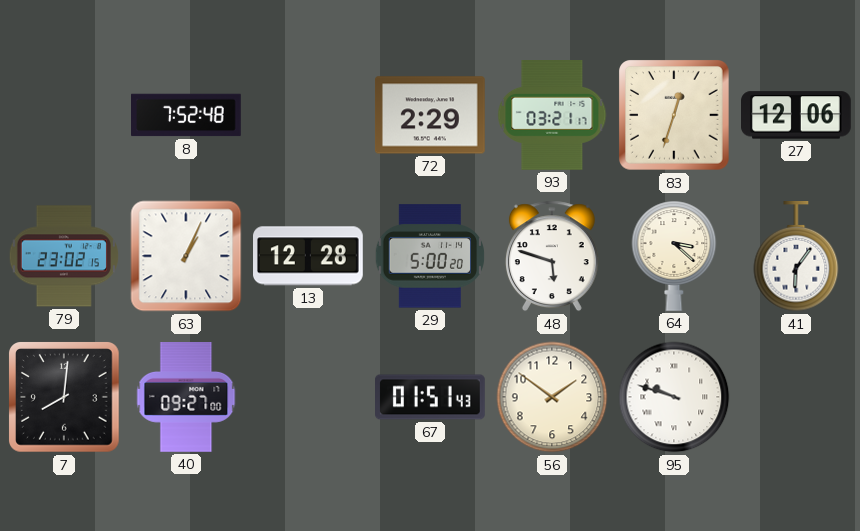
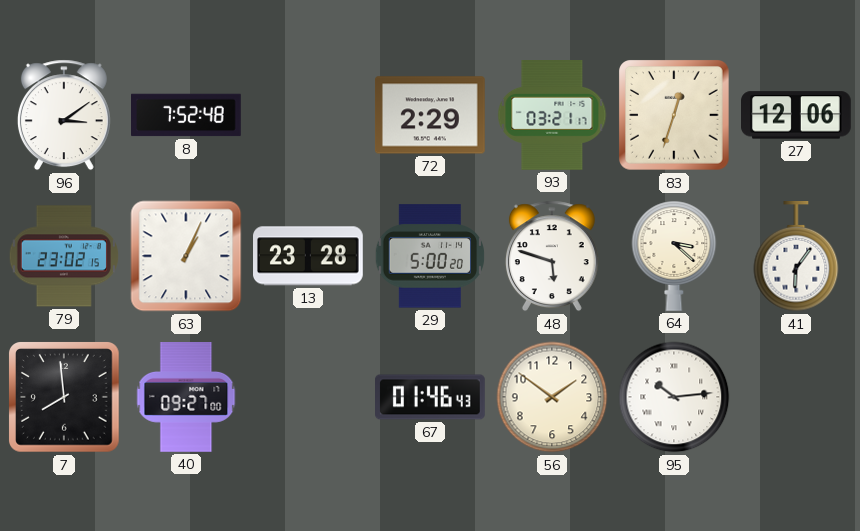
96: none -> 3:09 (64, 115)
13: 12:28 -> 23:28 (309, 256)
7: 8:01 -> 7:59 (65, 398)
67: 01:51 -> 01:46 (431, 397)
95: 9:48 -> 10:14 (674, 397)
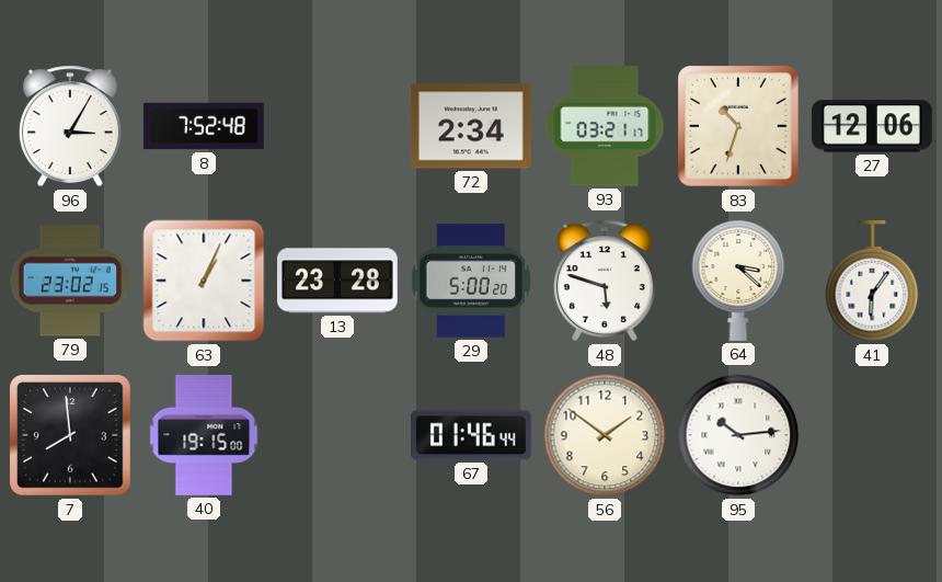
96: 3:09 -> 3:05 (70, 126)
72: 2:29 -> 2:34 (471, 126)
83: 12:33 -> 10:33 (739, 127)
40: 09:27 -> 19:15 (204, 436)
67: 01:46:43 -> 01:46:44 (472, 435)
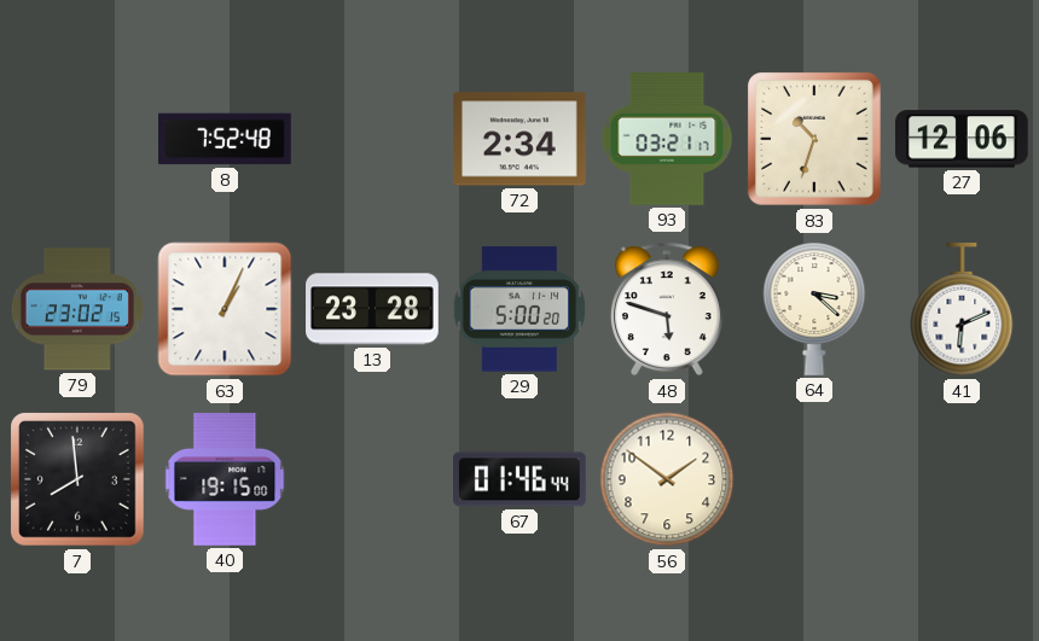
96: 3:05 -> none (70, 126)
41: 6:06 -> 6:11 (962, 310)
95: 10:14 -> none (738, 435)
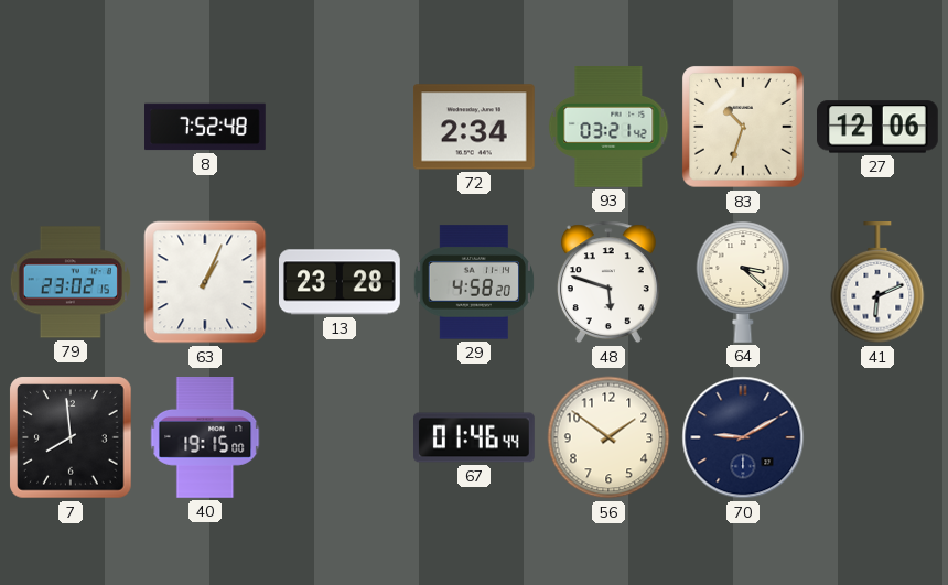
93: 03:21:17 -> 03:21:42 (608, 128)
29: 5:00 -> 4:58 (473, 282)
70: none -> 9:10 (743, 437)
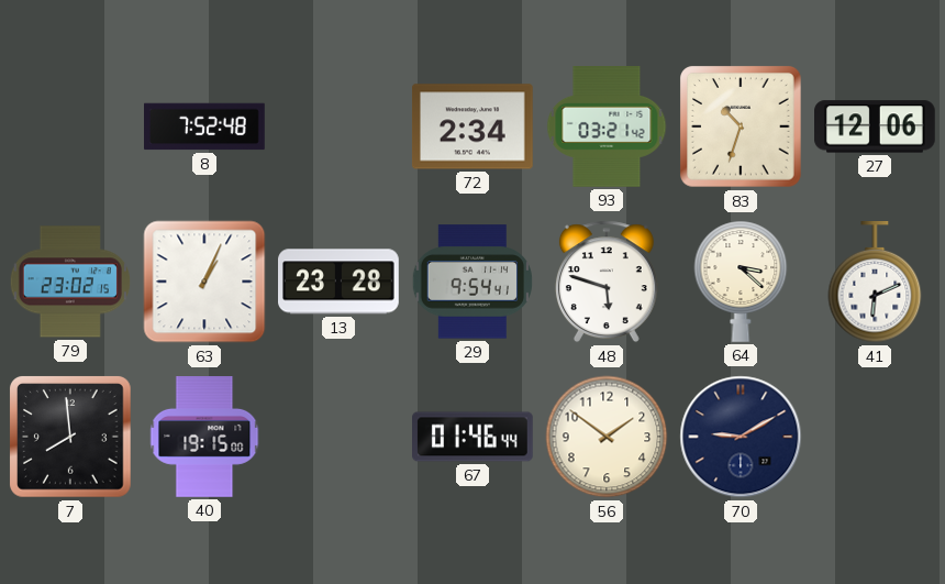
29: 4:58 -> 9:54 (471, 282)
